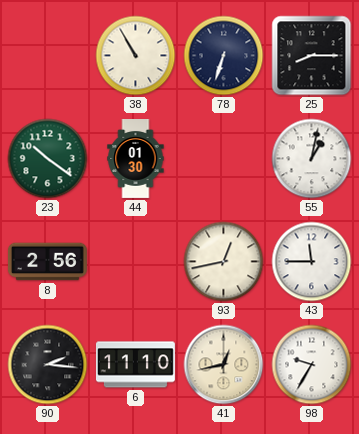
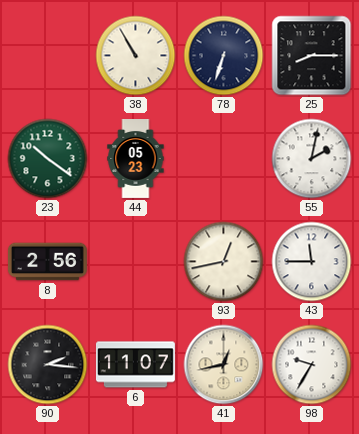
44: 01:30 -> 05:23 (136, 159)
55: 1:02 -> 2:02 (312, 159)
6: 11:10 -> 11:07 (135, 365)
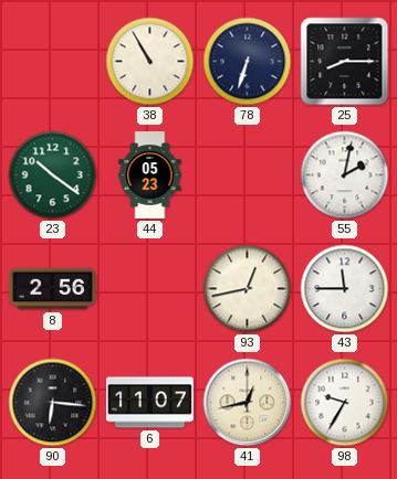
90: 2:16 -> 6:16 (53, 403)
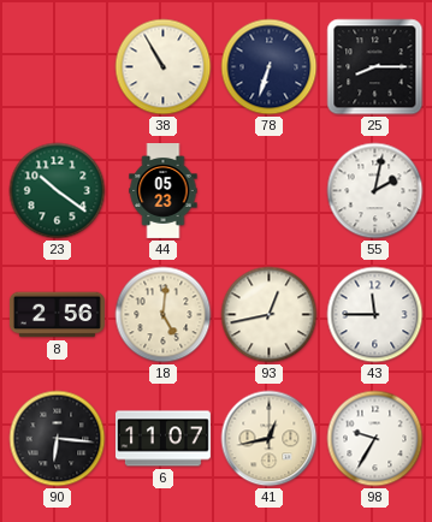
18: none -> 5:01 (164, 315)
